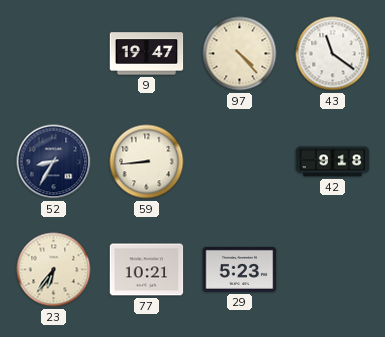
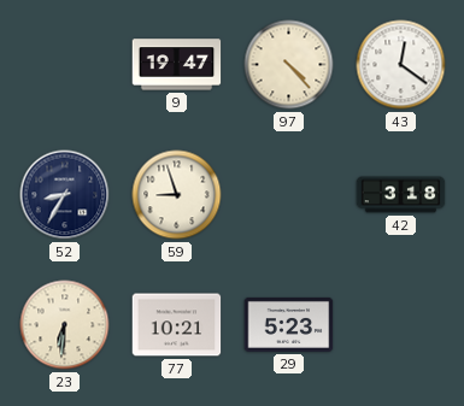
43: 11:21 -> 12:21 (401, 65)
59: 8:44 -> 8:57 (177, 195)
42: 9:18 -> 3:18 (401, 195)
23: 6:36 -> 6:31 (65, 325)
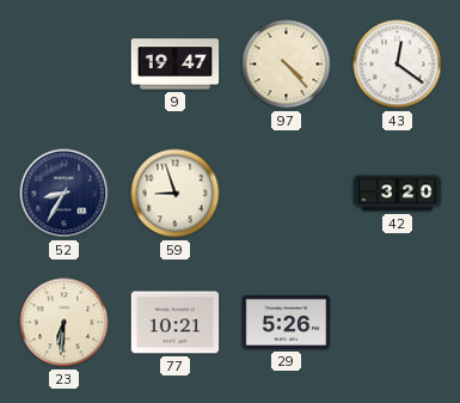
42: 3:18 -> 3:20 (398, 194)
29: 5:23 -> 5:26 (287, 322)
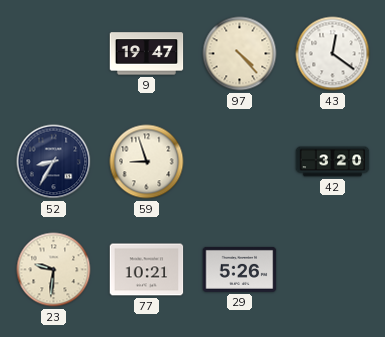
23: 6:31 -> 9:31 (54, 270)
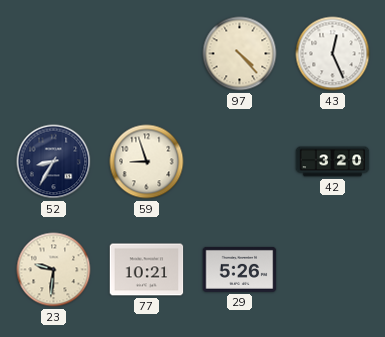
9: 19:47 -> none (147, 54)
43: 12:21 -> 12:26 (333, 54)
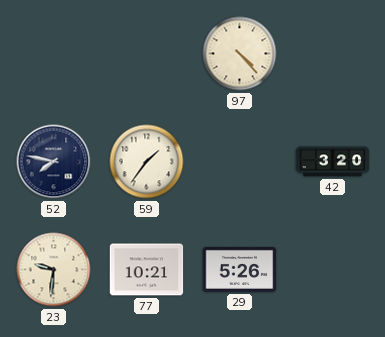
43: 12:26 -> none (333, 54)
52: 8:35 -> 7:47 (54, 162)
59: 8:57 -> 1:36 (147, 162)
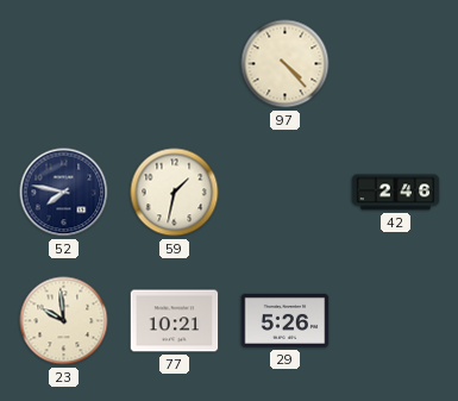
59: 1:36 -> 1:32 (175, 193)
42: 3:20 -> 2:46 (396, 193)
23: 9:31 -> 9:59 (64, 321)
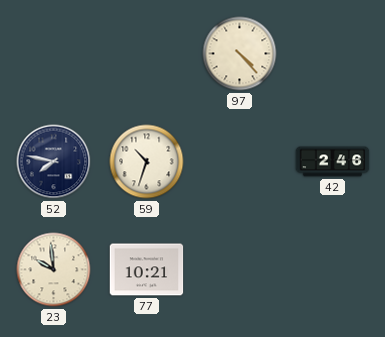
59: 1:32 -> 10:33 (147, 162)
29: 5:26 -> none (286, 320)
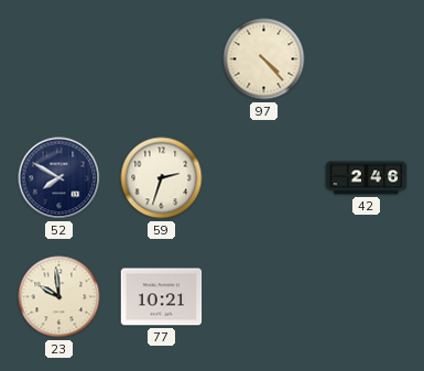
52: 7:47 -> 7:50 (59, 178)
59: 10:33 -> 2:33 (162, 178)
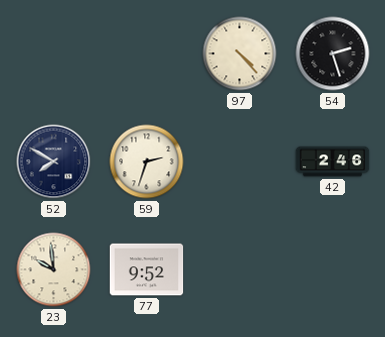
54: none -> 2:27 (333, 54)
77: 10:21 -> 9:52 (147, 270)
